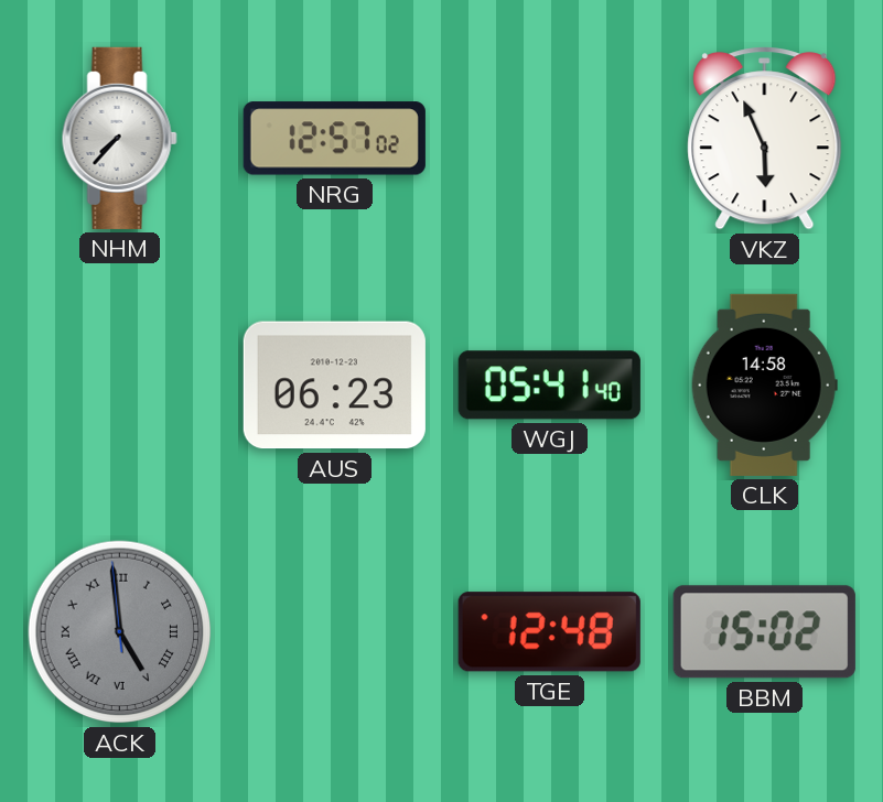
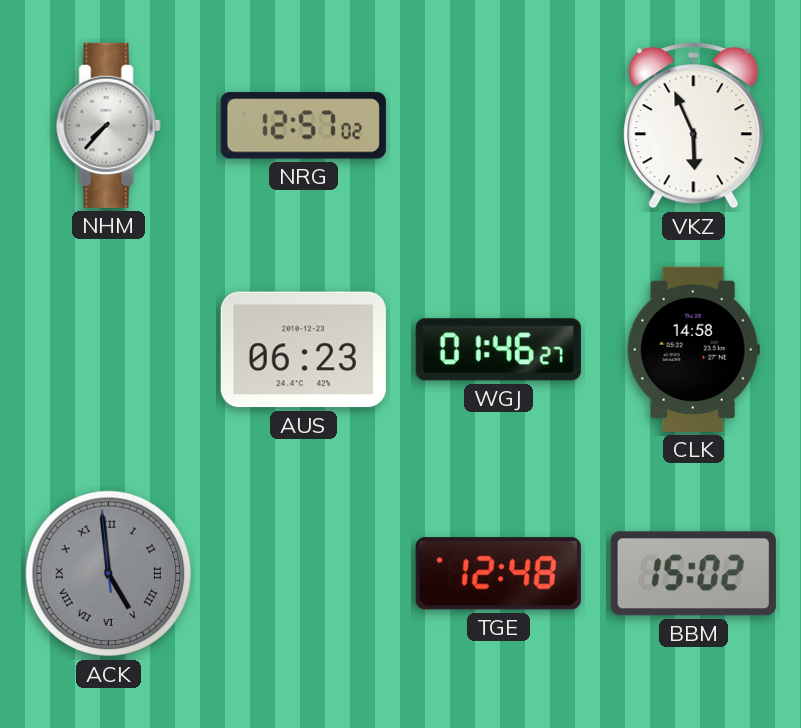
WGJ: 05:41 -> 01:46 (498, 350)
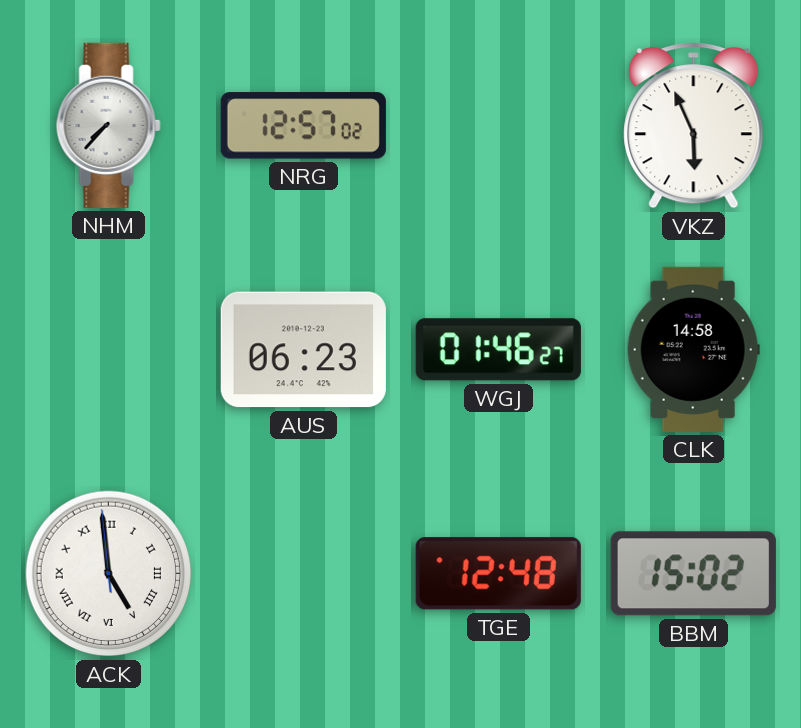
ACK dial: grey -> white (109, 574)
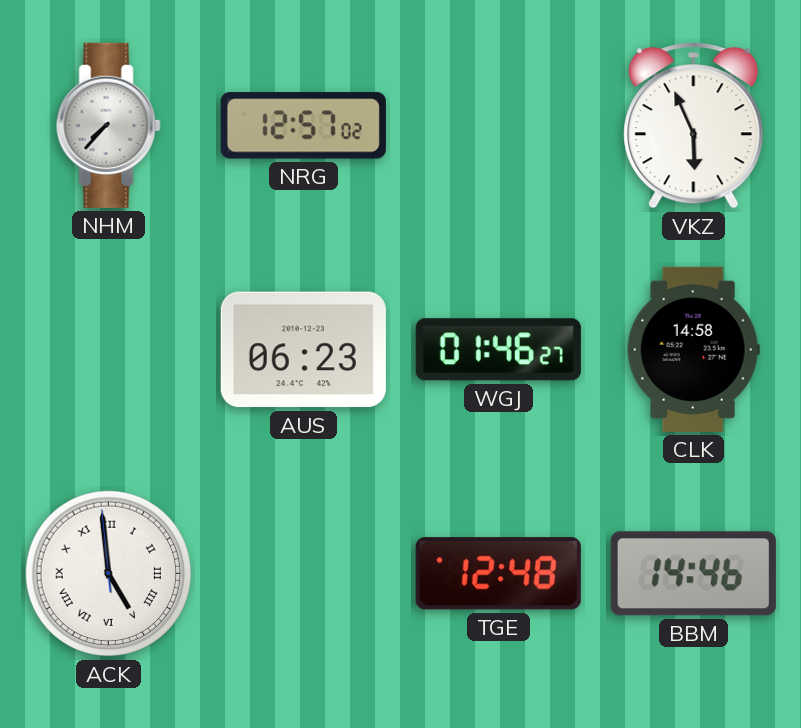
BBM: 15:02 -> 14:46 (693, 574)
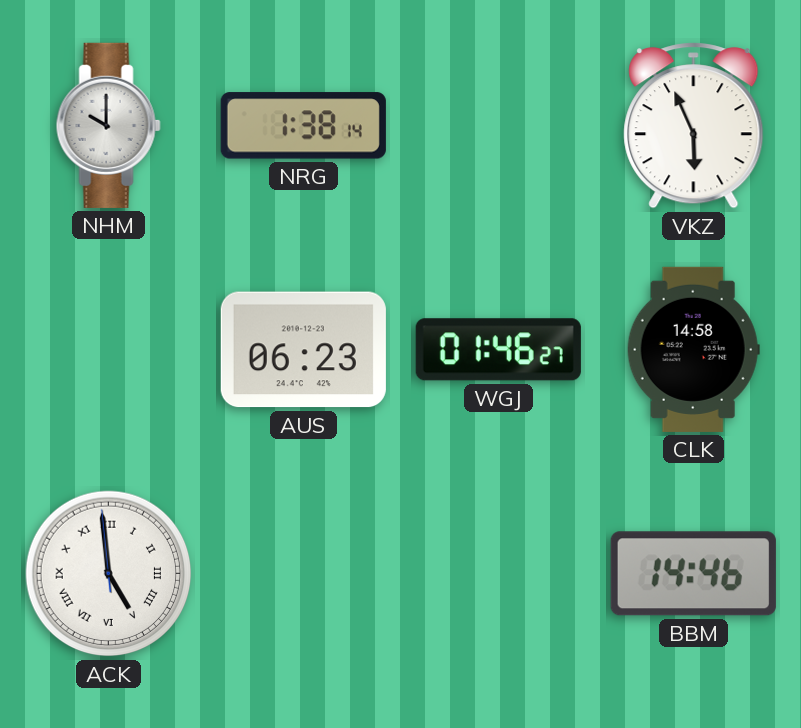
NHM: 7:37 -> 10:00 (108, 125)
NRG: 12:57 -> 1:38 (303, 126)
TGE: 12:48 -> none (498, 574)
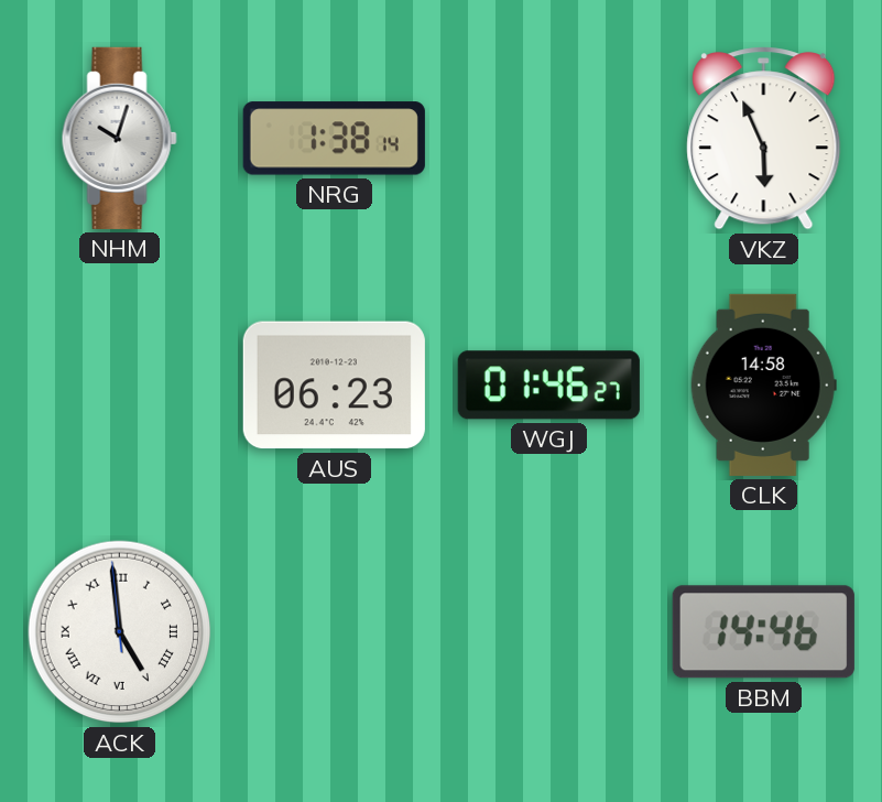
NHM: 10:00 -> 10:03 (119, 138)
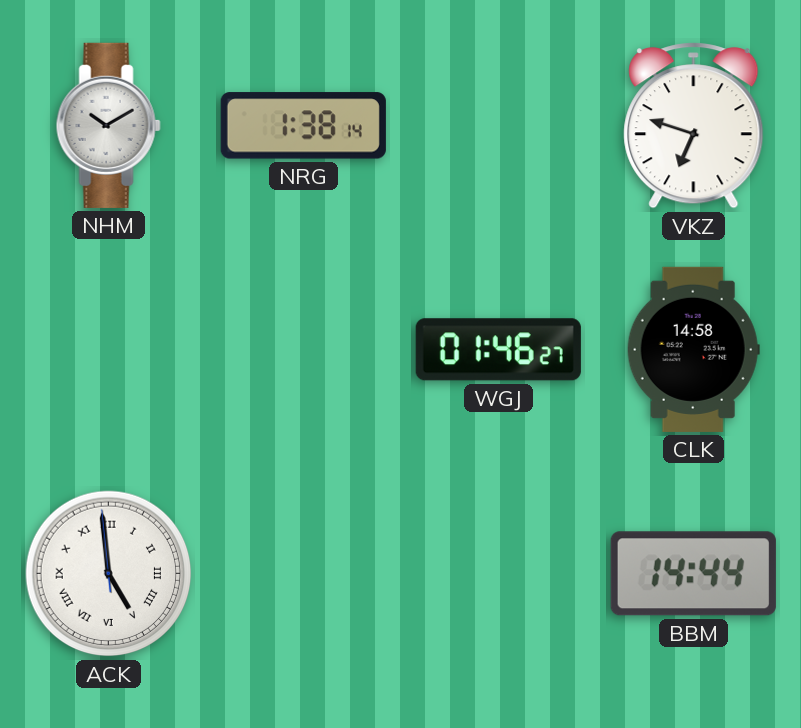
NHM: 10:03 -> 10:10 (108, 125)
VKZ: 5:56 -> 6:48 (694, 126)
AUS: 06:23 -> none (334, 386)
BBM: 14:46 -> 14:44 (693, 574)
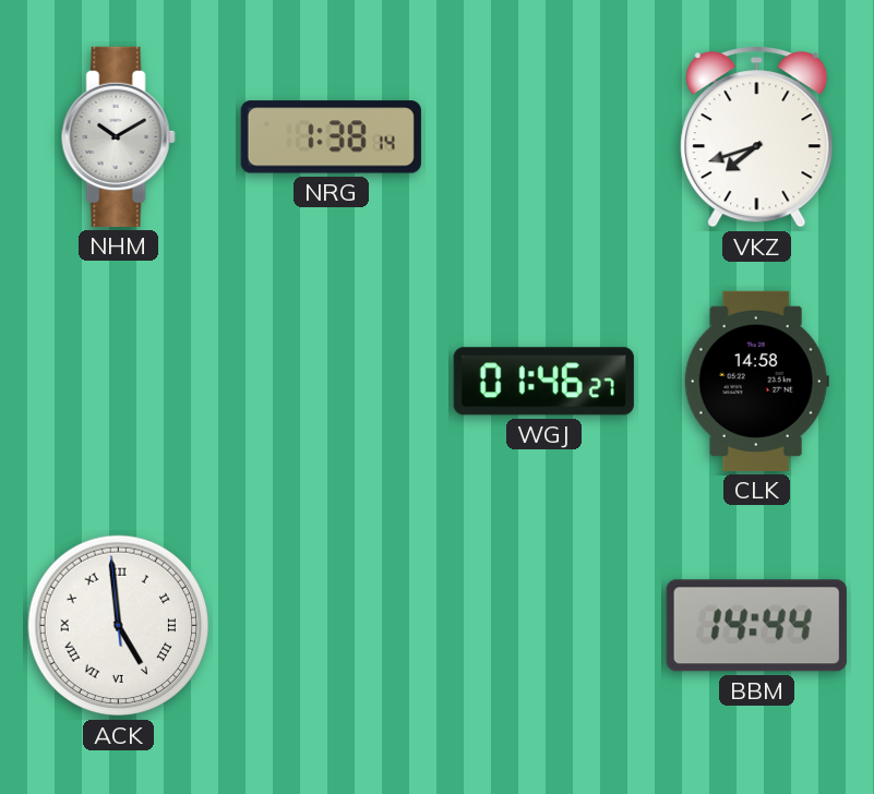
VKZ: 6:48 -> 7:42 (757, 137)
